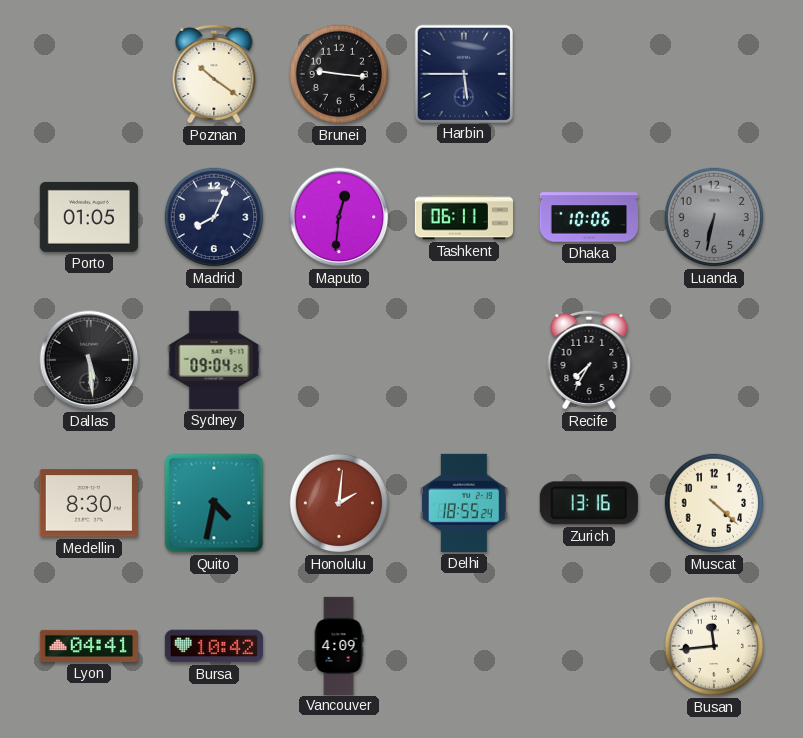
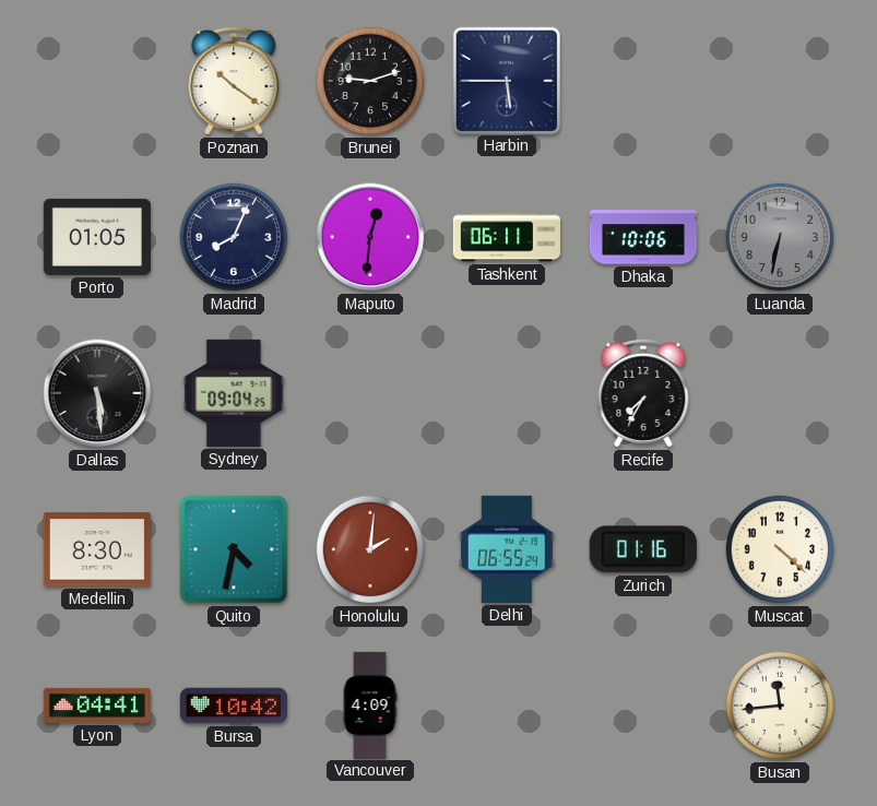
Brunei: 9:16 -> 9:12 (370, 81)
Delhi: 18:55 -> 06:55 (507, 549)
Zurich: 13:16 -> 01:16 (643, 549)
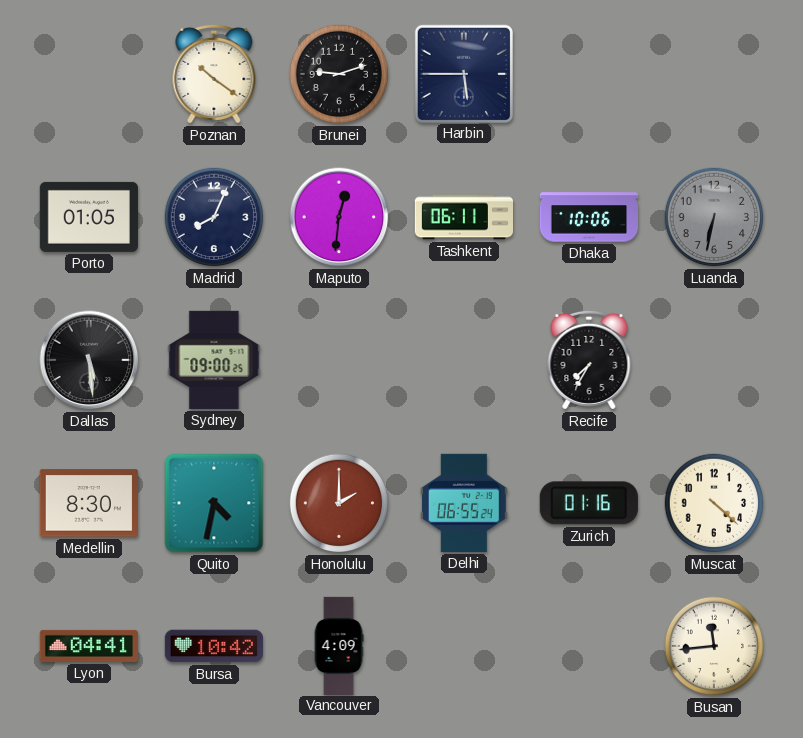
Sydney: 09:04 -> 09:00 (214, 360)
Honolulu: 2:01 -> 2:00 (339, 503)
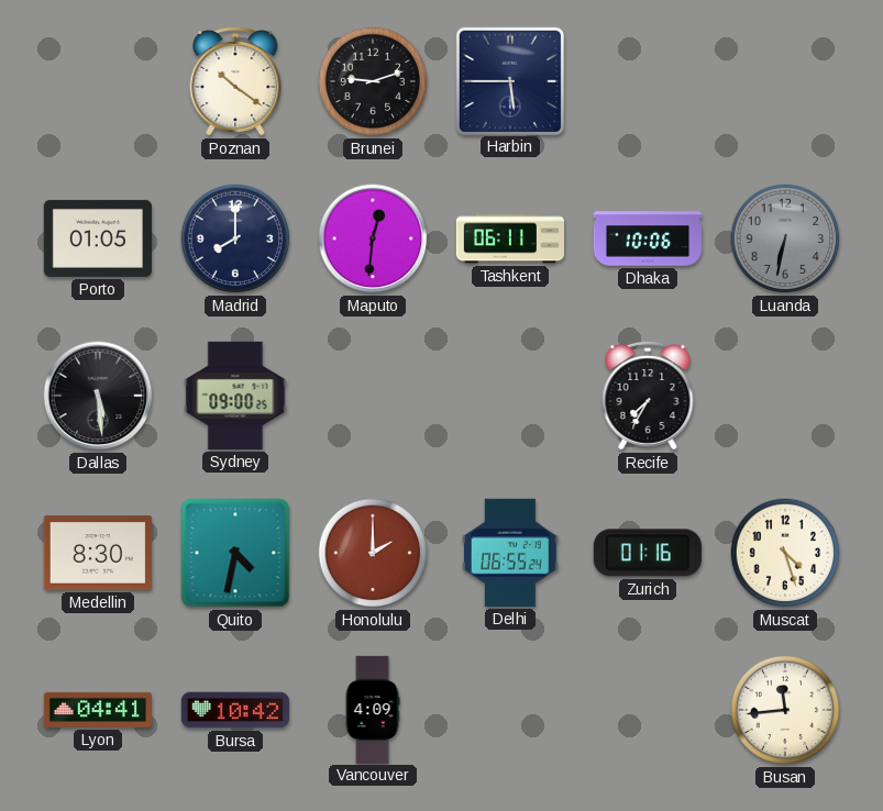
Madrid: 8:04 -> 8:00 (235, 238)
Muscat: 4:22 -> 4:27 (785, 553)
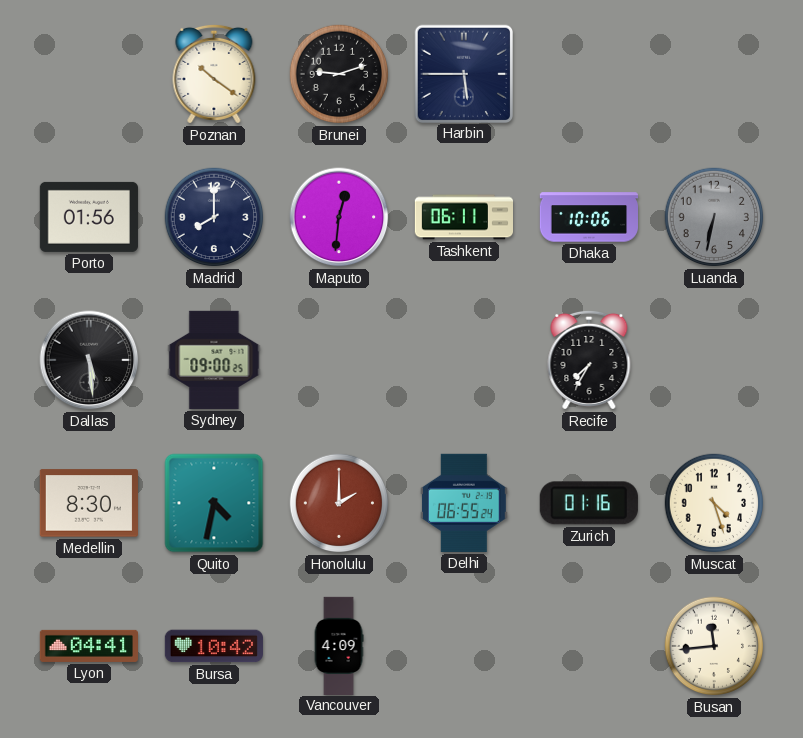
Porto: 01:05 -> 01:56 (89, 217)
